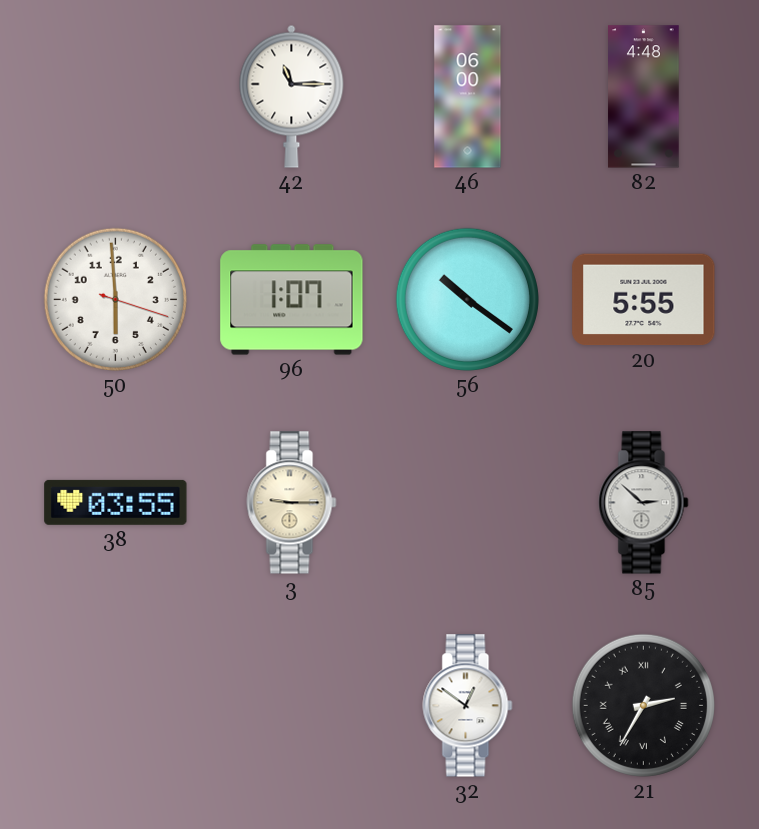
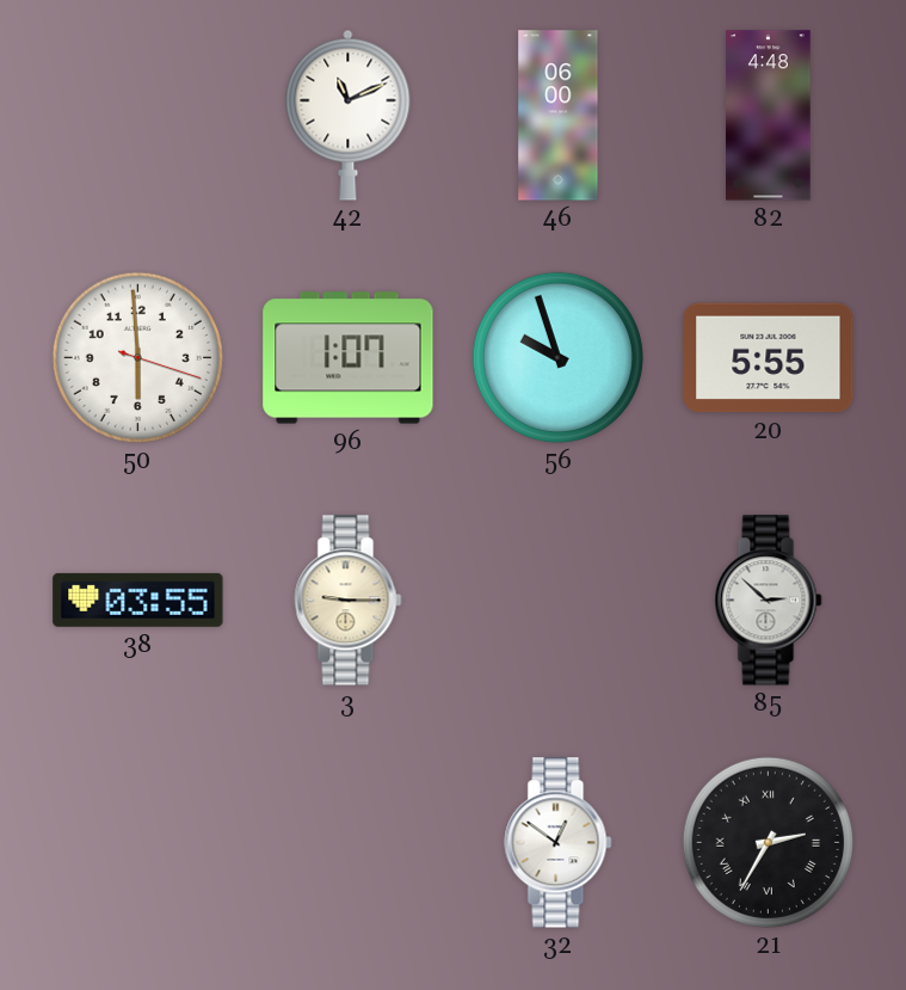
42: 11:15 -> 11:11 (349, 115)
56: 10:21 -> 9:57 (557, 357)
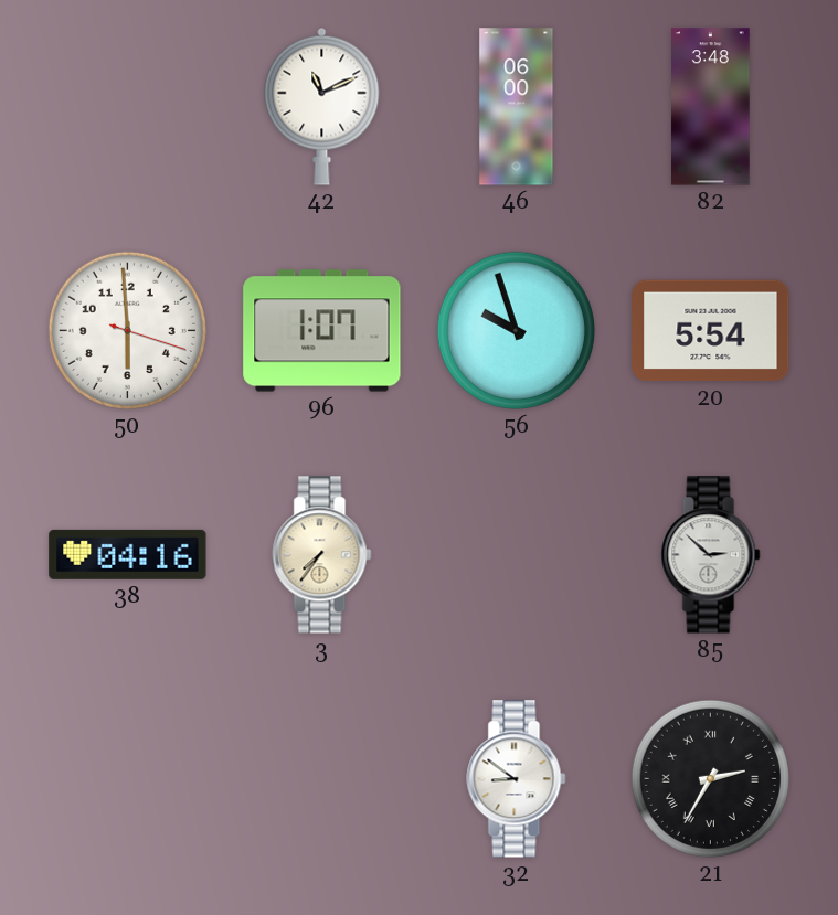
82: 4:48 -> 3:48 (711, 107)
20: 5:55 -> 5:54 (711, 331)
38: 03:55 -> 04:16 (128, 554)
3: 9:15 -> 7:36 (322, 555)
32: 12:51 -> 8:51 (517, 779)
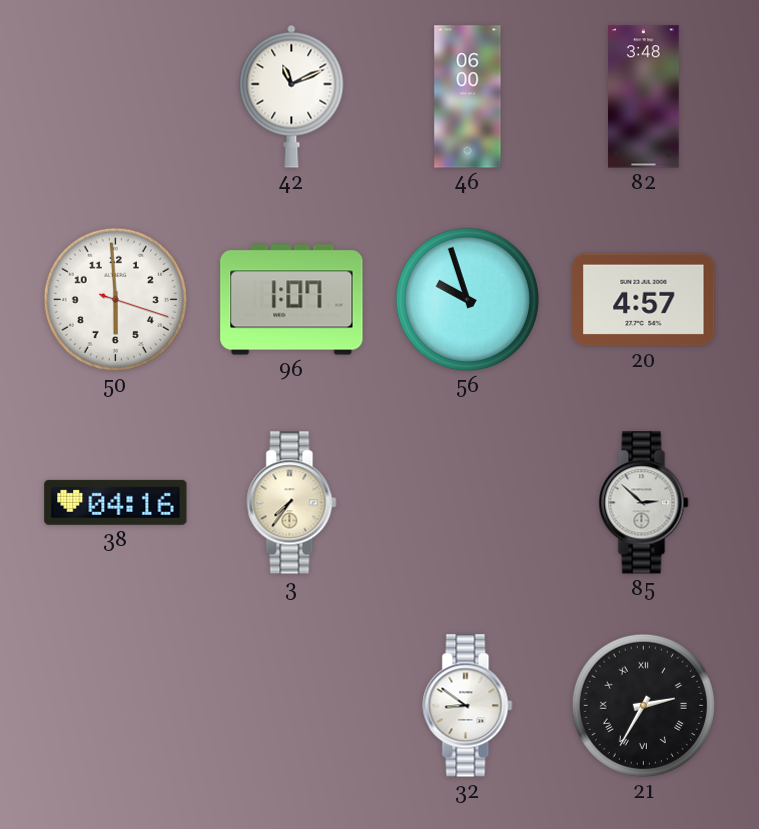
20: 5:54 -> 4:57 (644, 300)
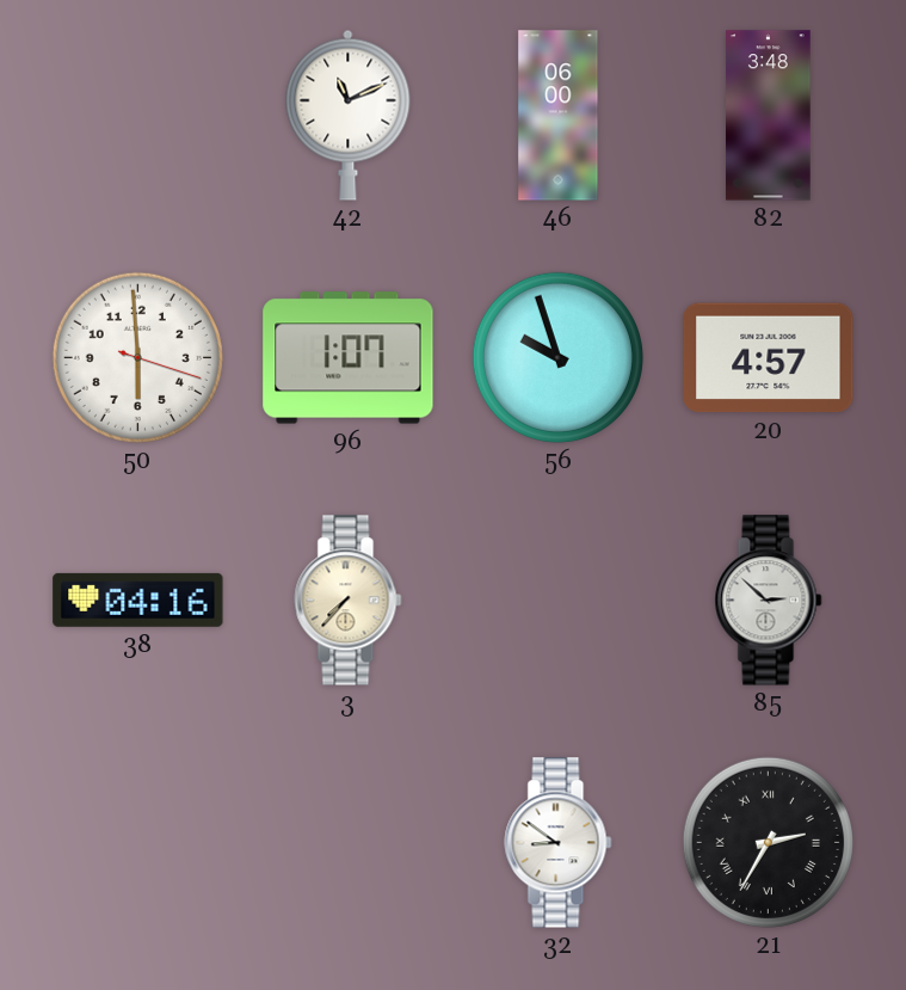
3: 7:36 -> 7:37 (349, 601)
